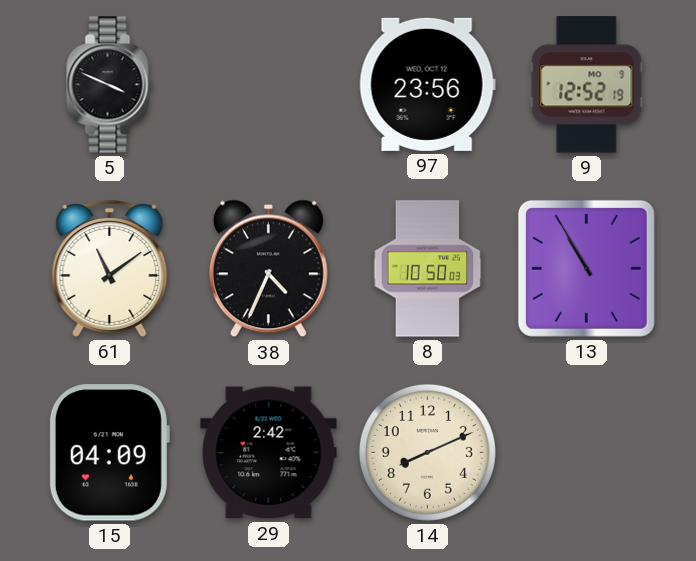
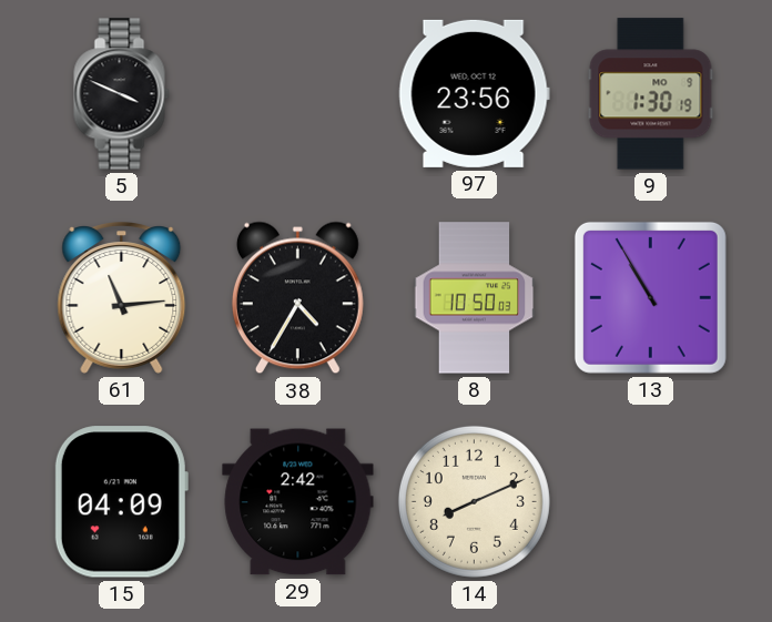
9: 12:52 -> 1:30 (651, 94)
61: 11:09 -> 11:14 (122, 298)
38: 4:34 -> 4:35 (297, 298)
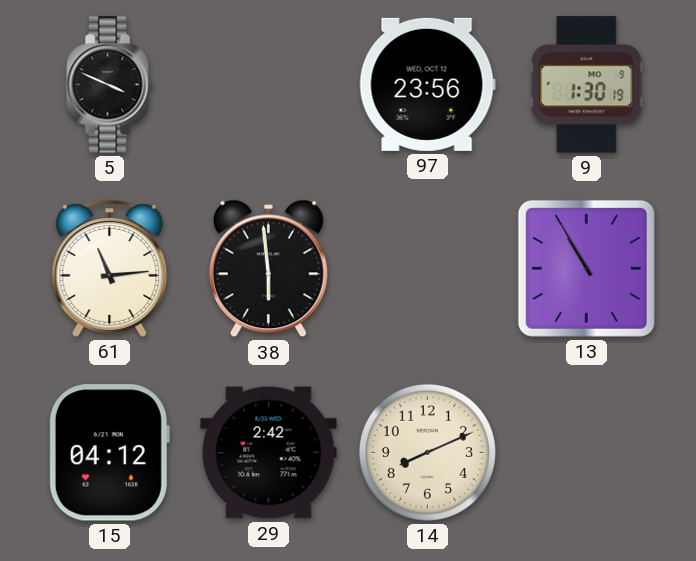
38: 4:35 -> 5:59 (268, 269)
8: 10:50 -> none (475, 298)
15: 04:09 -> 04:12 (109, 453)
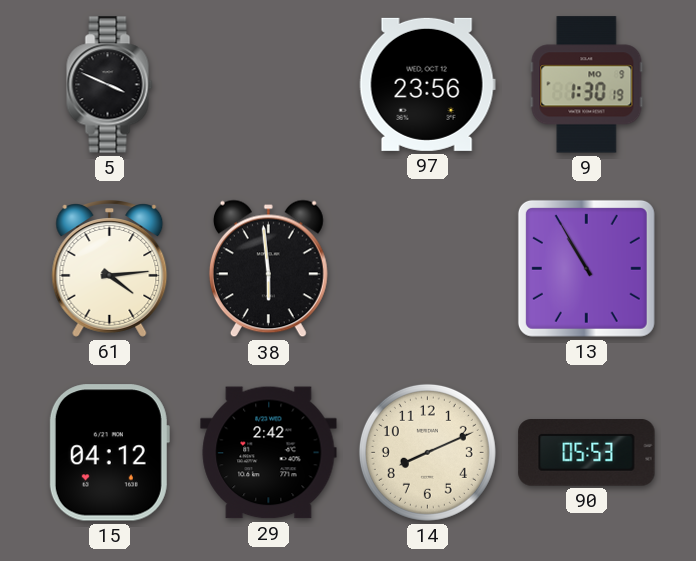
61: 11:14 -> 4:14 (110, 269)
90: none -> 05:53 (587, 453)
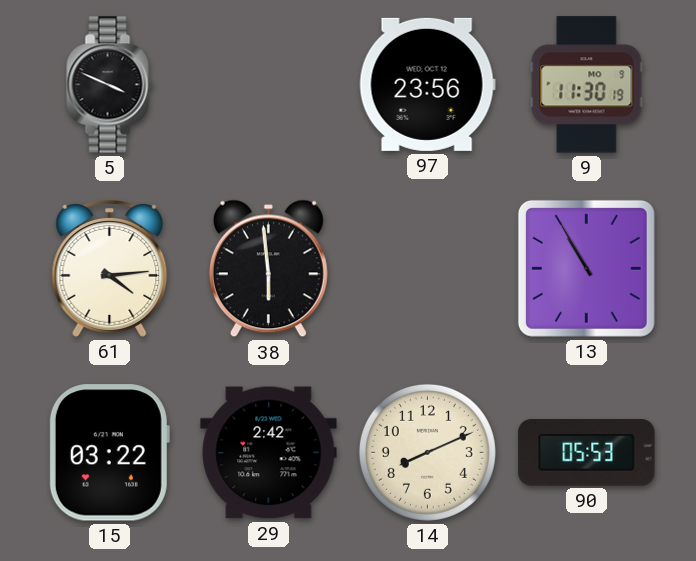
9: 1:30 -> 11:30 (587, 85)
15: 04:12 -> 03:22 (109, 453)
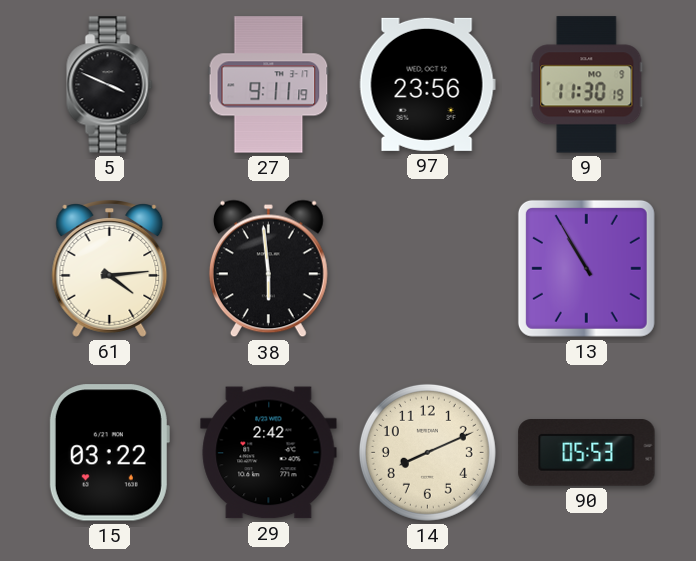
27: none -> 9:11 (269, 85)
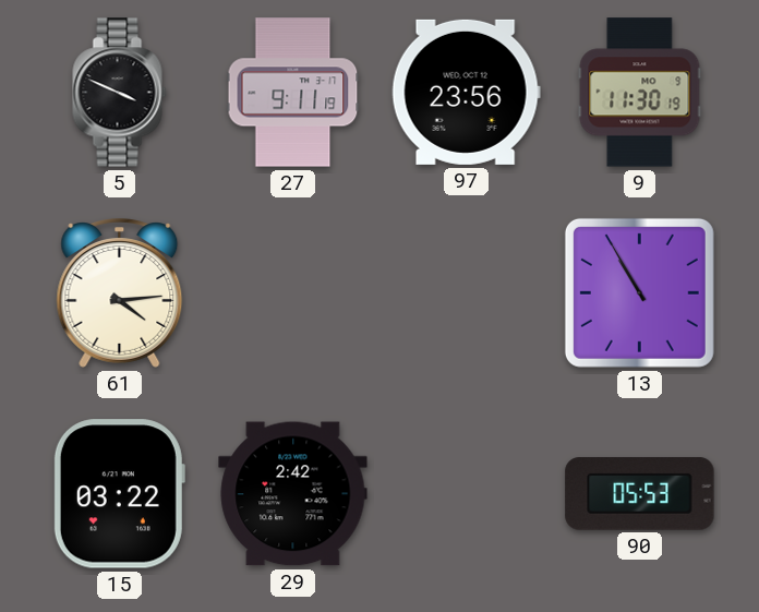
38: 5:59 -> none (268, 269)
14: 8:11 -> none (427, 452)
